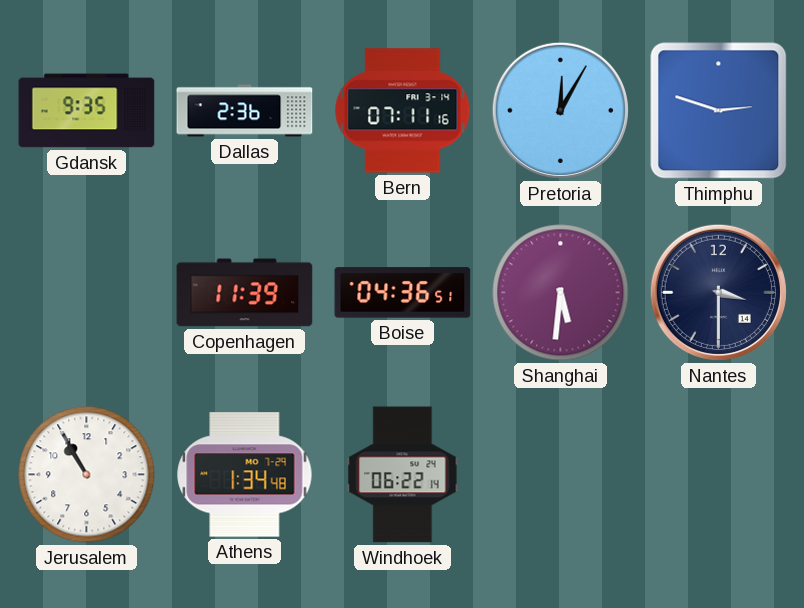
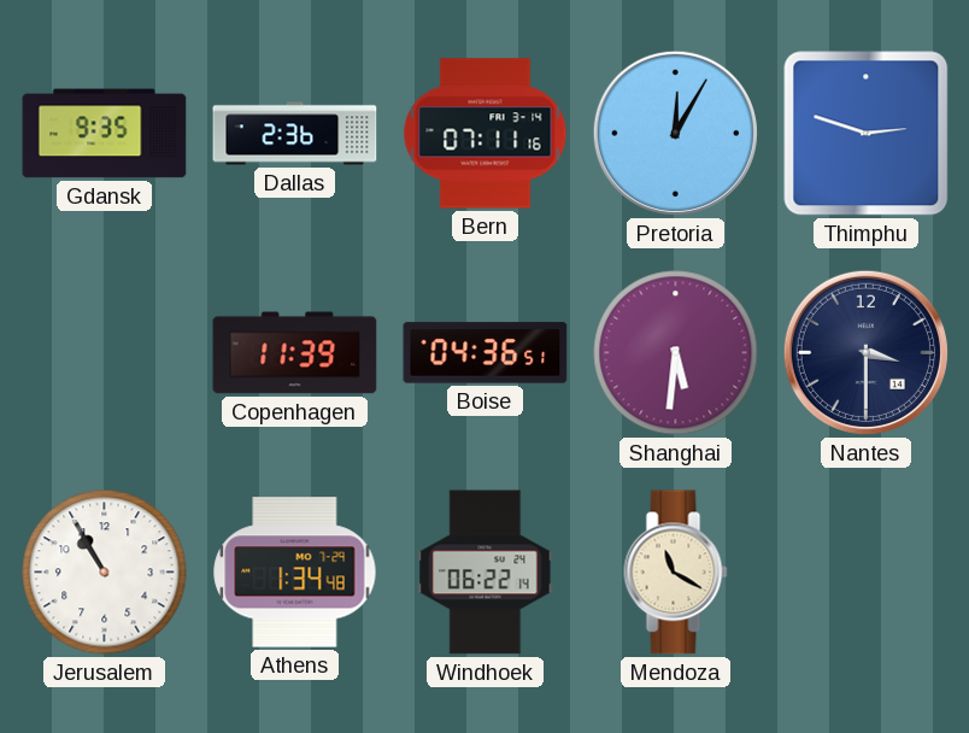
Mendoza: none -> 11:20 (676, 573)
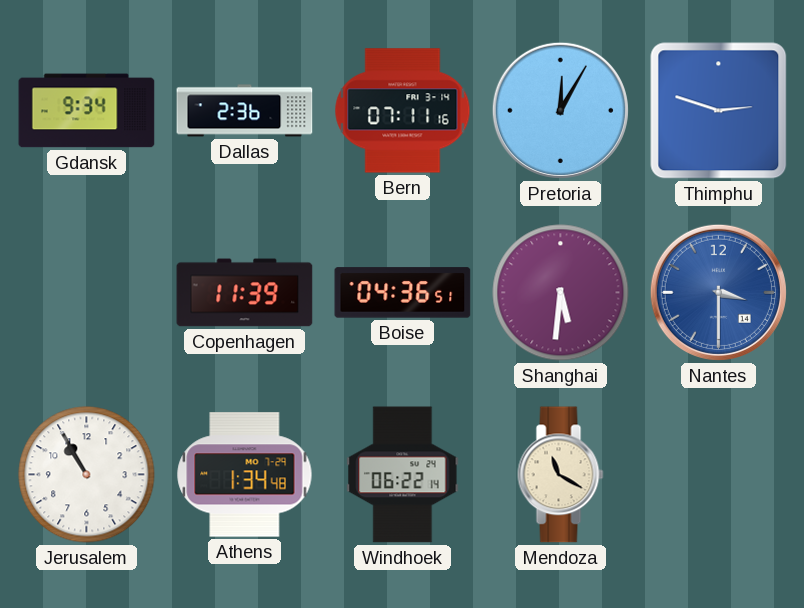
Gdansk: 9:35 -> 9:34 (87, 111)
Nantes dial: navy -> blue (718, 292)
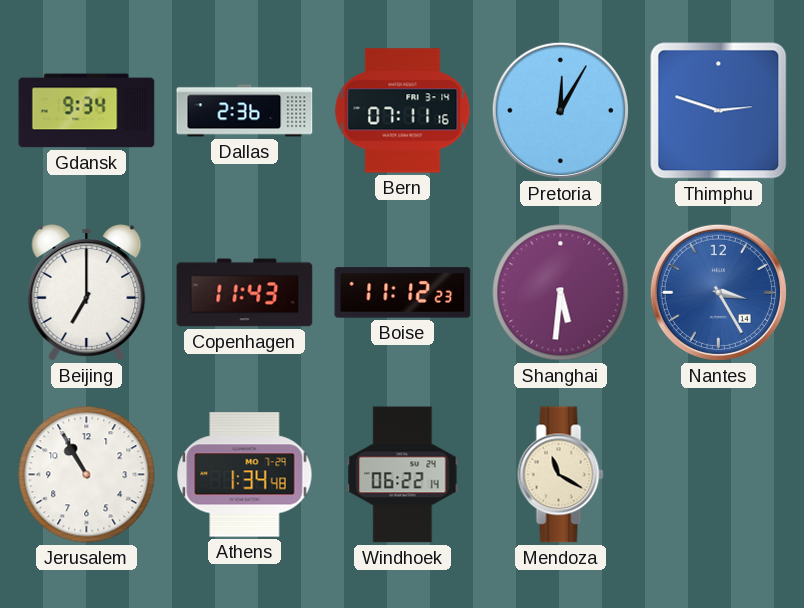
Beijing: none -> 7:00 (87, 293)
Copenhagen: 11:39 -> 11:43 (245, 293)
Boise: 04:36 -> 11:12 (403, 293)
Nantes: 3:30 -> 3:25 (718, 292)
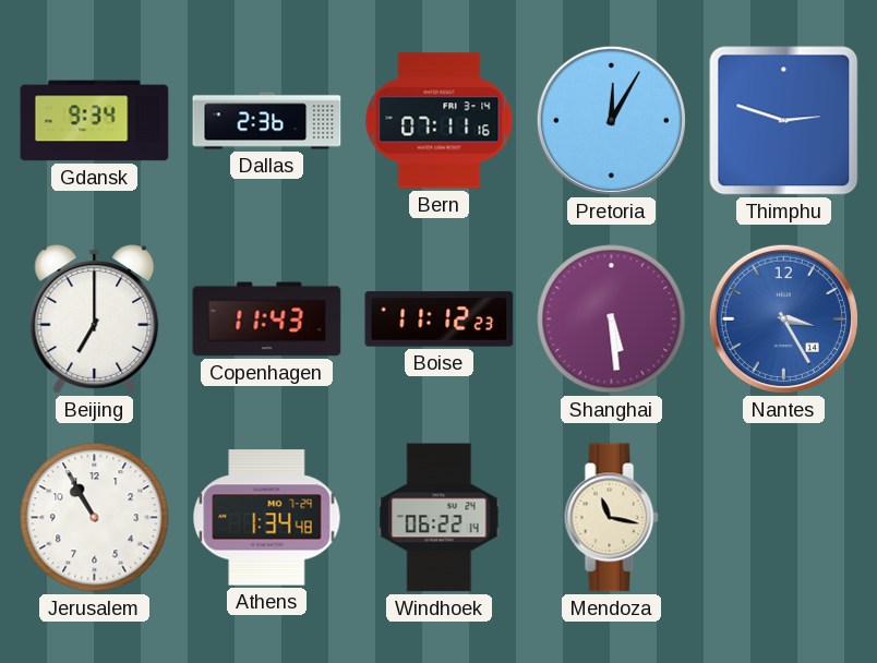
Shanghai: 5:31 -> 5:29 (612, 320)
Mendoza: 11:20 -> 11:17 (612, 518)
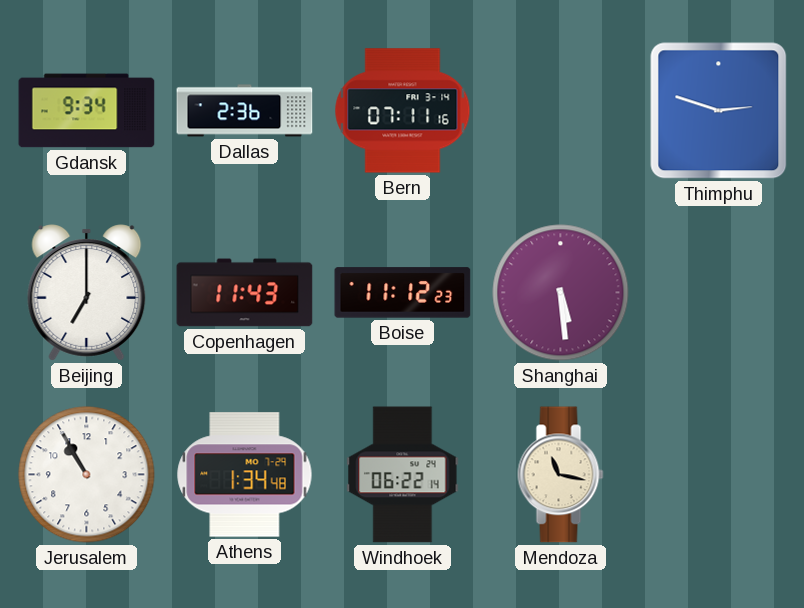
Pretoria: 12:05 -> none (611, 120)
Nantes: 3:25 -> none (783, 318)
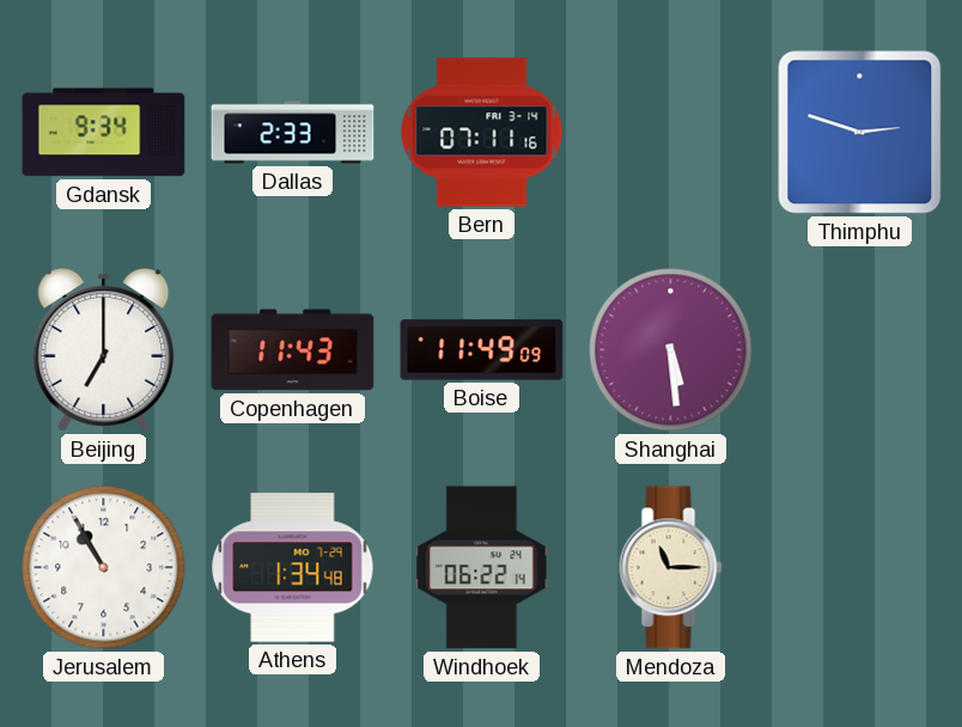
Dallas: 2:36 -> 2:33 (293, 133)
Boise: 11:12 -> 11:49 (482, 350)
Mendoza: 11:17 -> 11:15 (671, 568)
